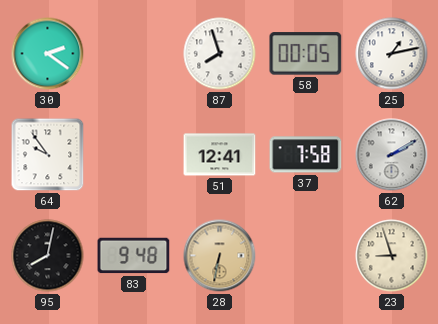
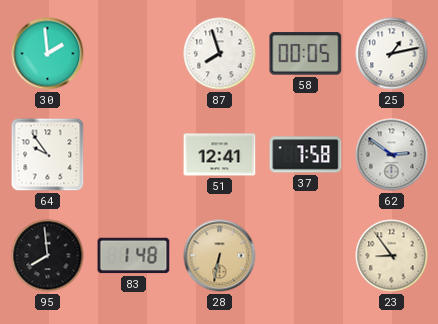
30: 2:21 -> 1:59 (48, 54)
62: 2:10 -> 2:51 (392, 155)
95: 8:02 -> 7:59 (48, 256)
83: 9:48 -> 1:48 (134, 256)
23: 8:57 -> 8:54 (392, 256)
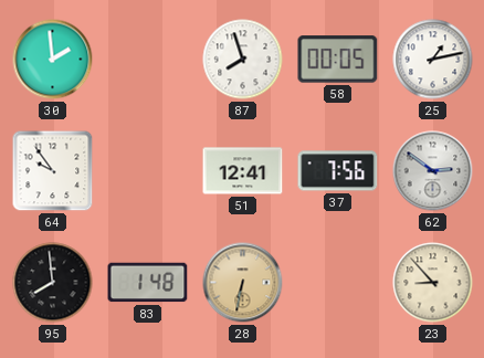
37: 7:58 -> 7:56 (338, 171)
23: 8:54 -> 8:53 (433, 283)
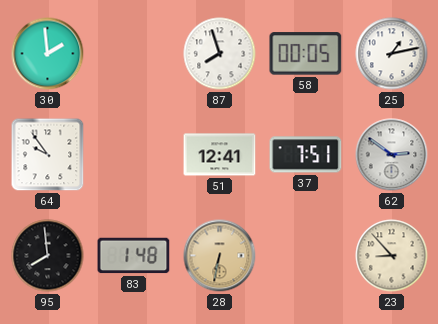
37: 7:56 -> 7:51 (306, 155)
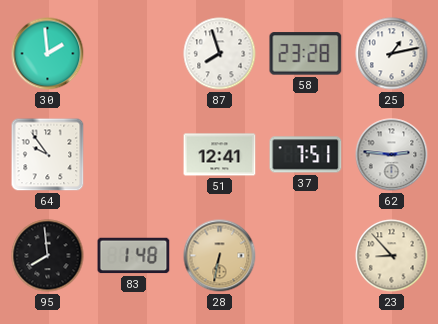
58: 00:05 -> 23:28 (306, 54)
62: 2:51 -> 2:46 (392, 155)
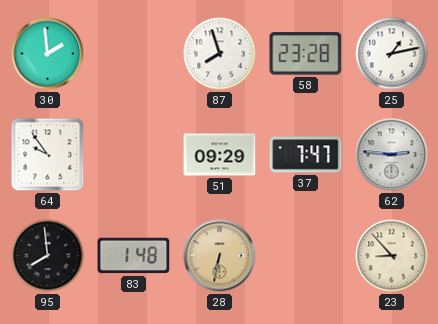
51: 12:41 -> 09:29 (220, 155)
37: 7:51 -> 7:47 (306, 155)
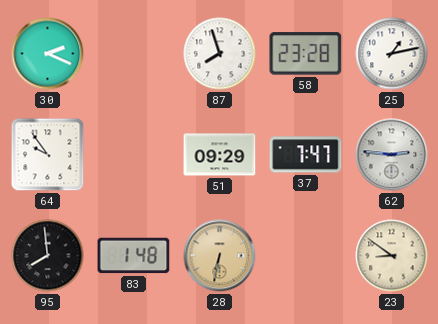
30: 1:59 -> 2:19 (48, 54)
23: 8:53 -> 8:51 (392, 256)
